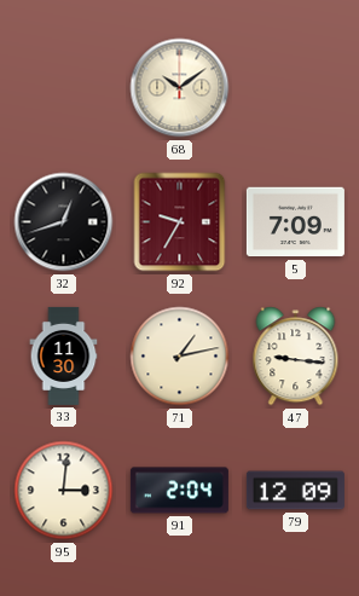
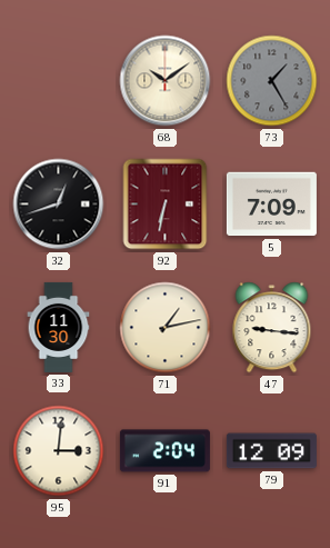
73: none -> 1:25 (272, 81)
92: 9:35 -> 6:32 (166, 205)
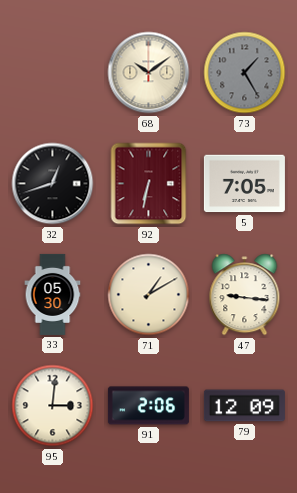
5: 7:09 -> 7:05 (244, 184)
33: 11:30 -> 05:30 (53, 294)
71: 1:13 -> 1:10 (149, 295)
91: 2:04 -> 2:06 (148, 406)
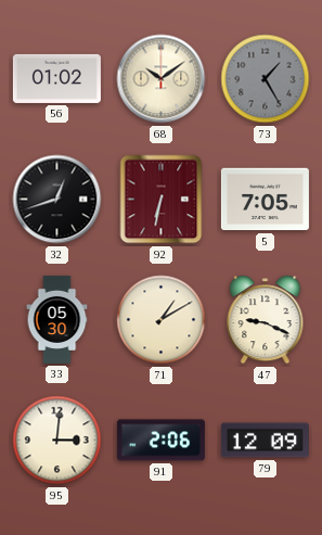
56: none -> 01:02 (56, 78)
47: 9:16 -> 9:19 (266, 320)
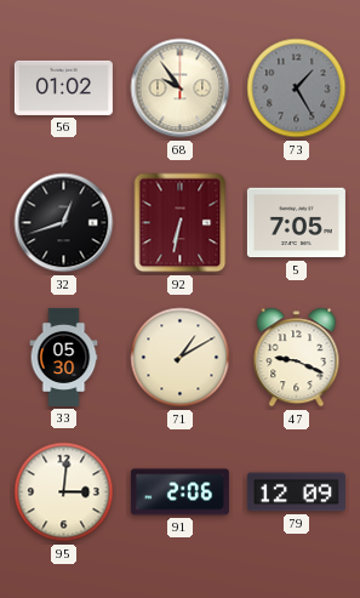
68: 10:09 -> 9:54 (181, 89)
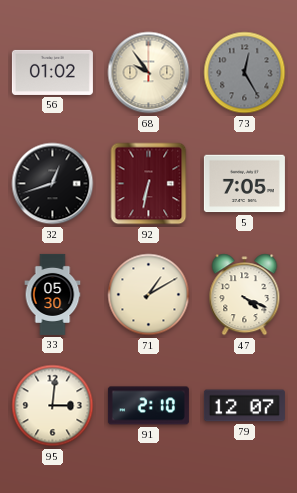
73: 1:25 -> 12:25 (245, 73)
47: 9:19 -> 4:19 (245, 295)
91: 2:06 -> 2:10 (148, 406)
79: 12:09 -> 12:07 (244, 406)
